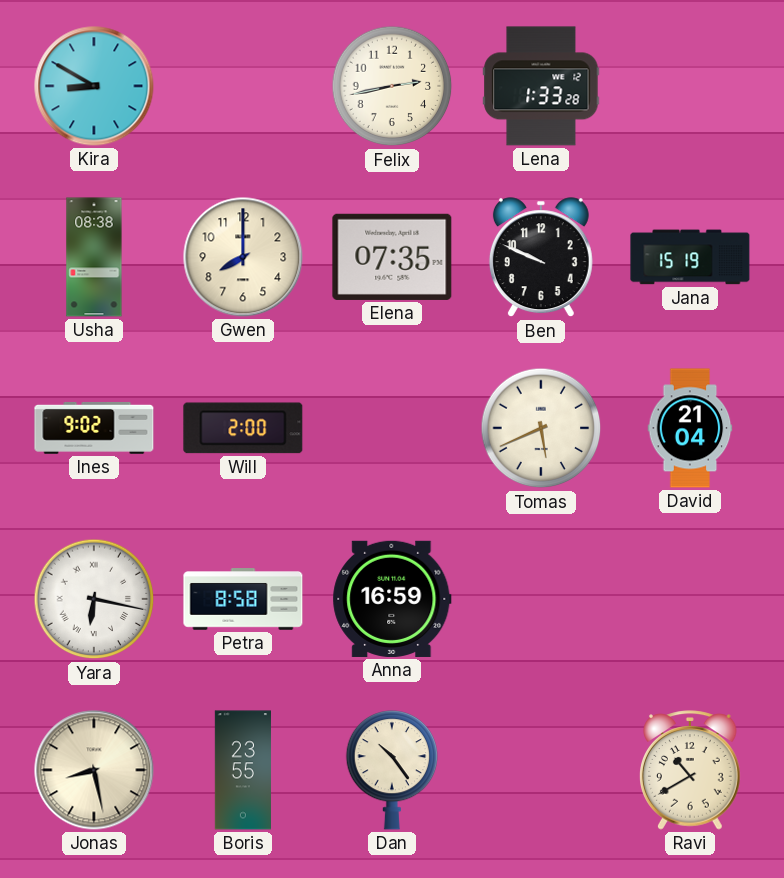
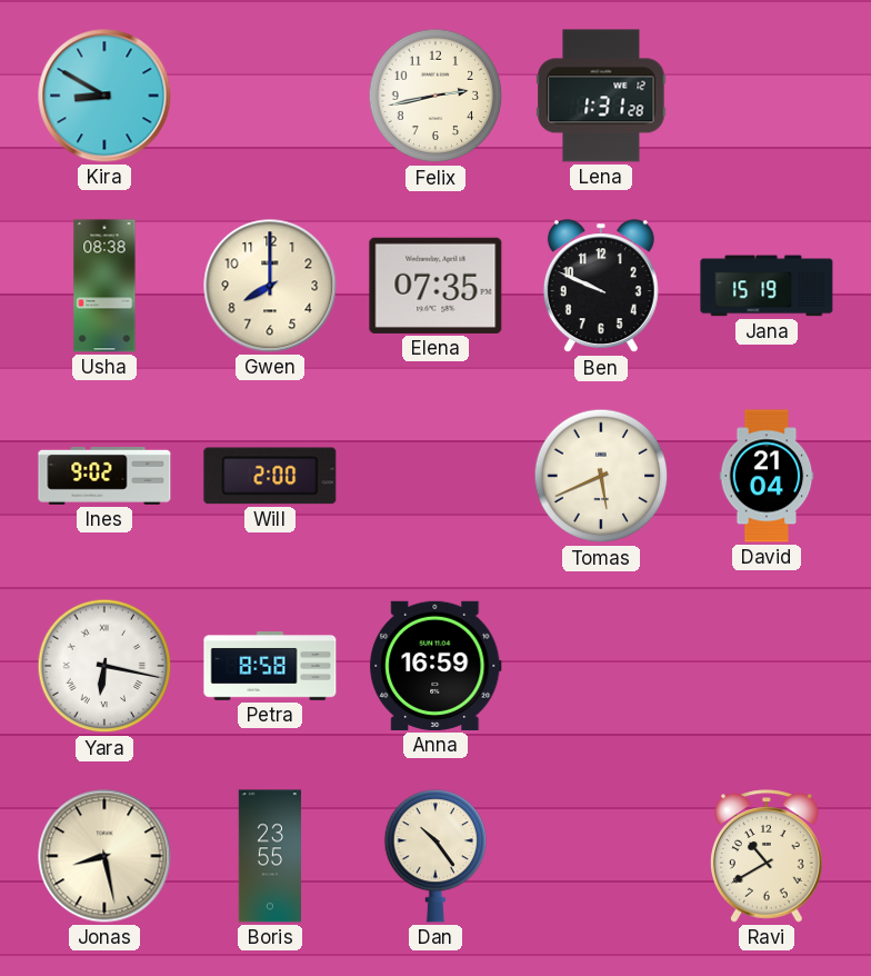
Lena: 1:33 -> 1:31 (601, 96)
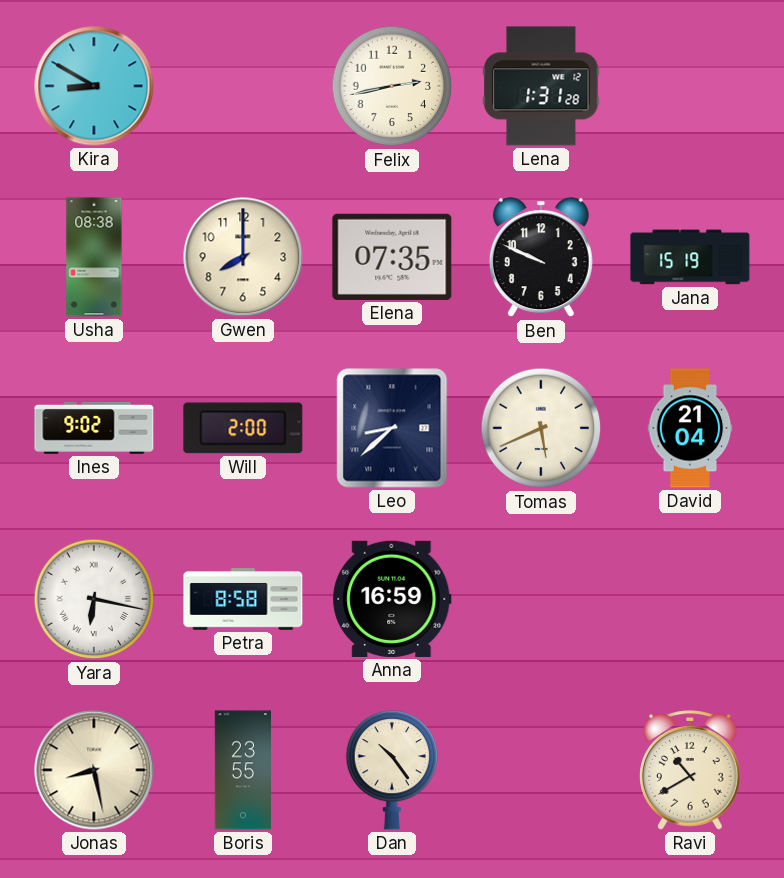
Leo: none -> 8:38 (392, 428)
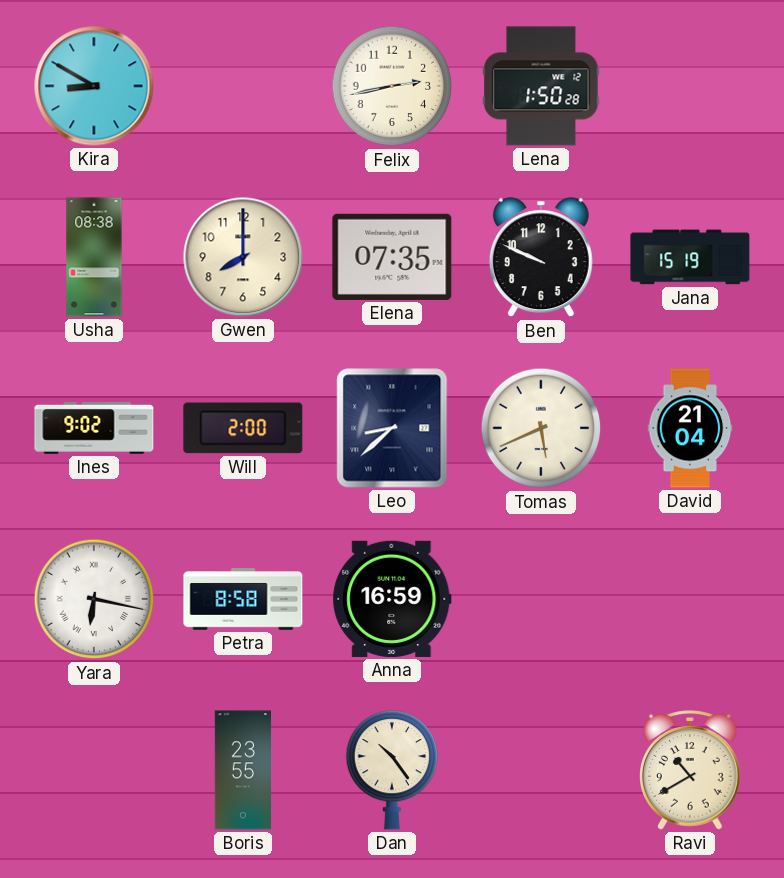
Lena: 1:31 -> 1:50 (541, 86)
Jonas: 8:28 -> none (94, 770)
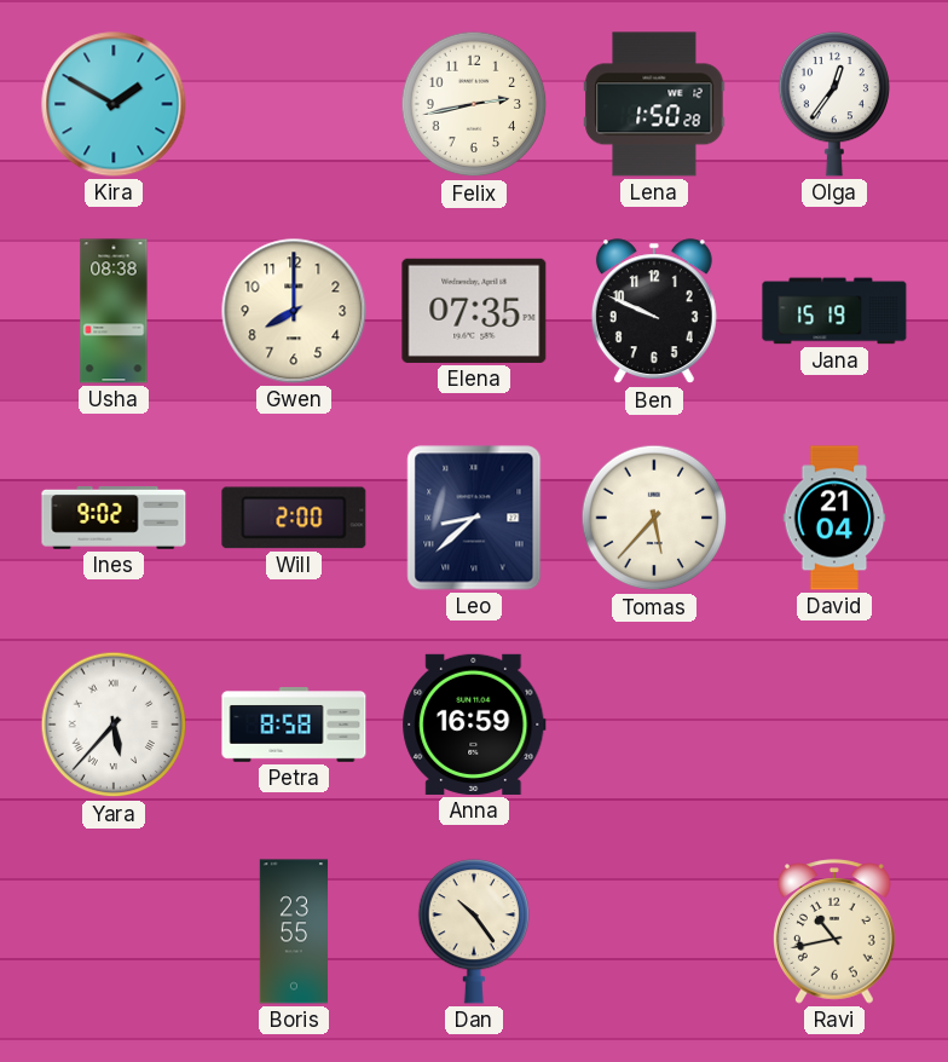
Kira: 8:50 -> 1:50 (114, 104)
Olga: none -> 12:36 (833, 105)
Tomas: 5:41 -> 5:37 (654, 518)
Yara: 6:17 -> 5:37 (114, 725)
Ravi: 10:40 -> 10:43 (836, 931)
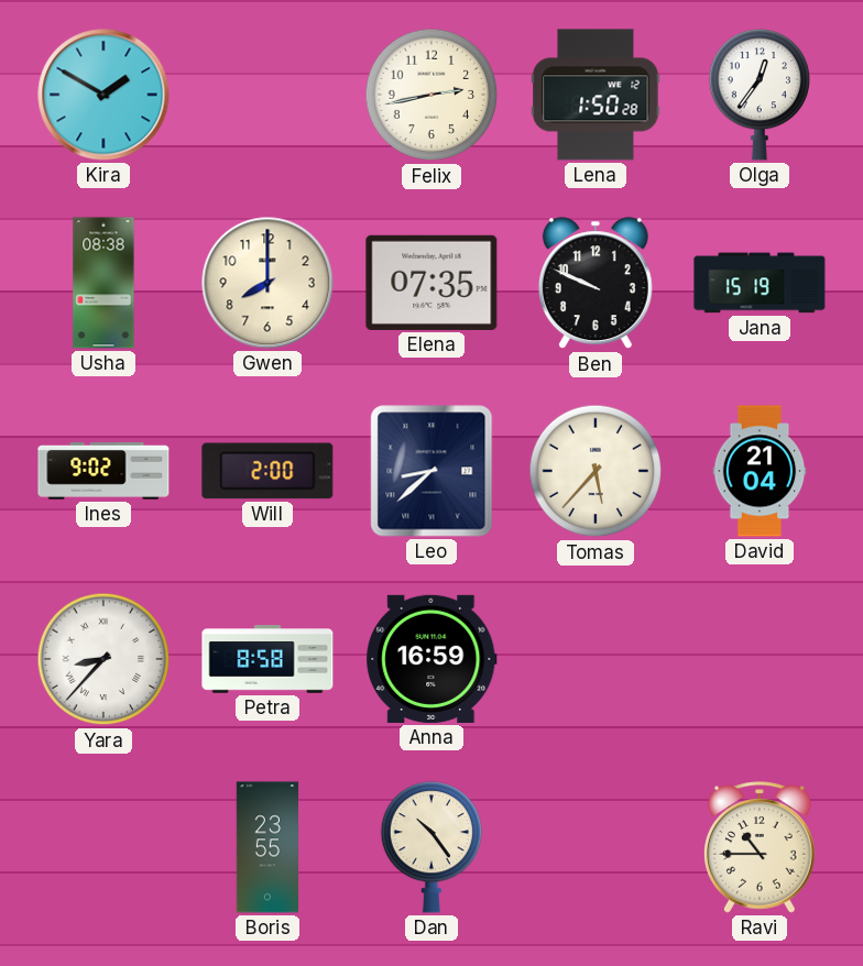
Yara: 5:37 -> 8:37 (103, 659)
Ravi: 10:43 -> 10:45 (761, 847)
